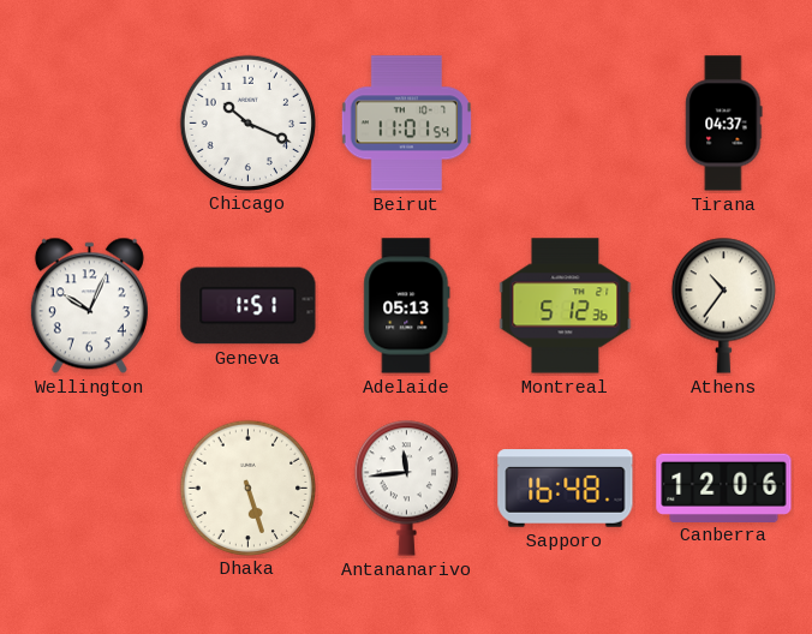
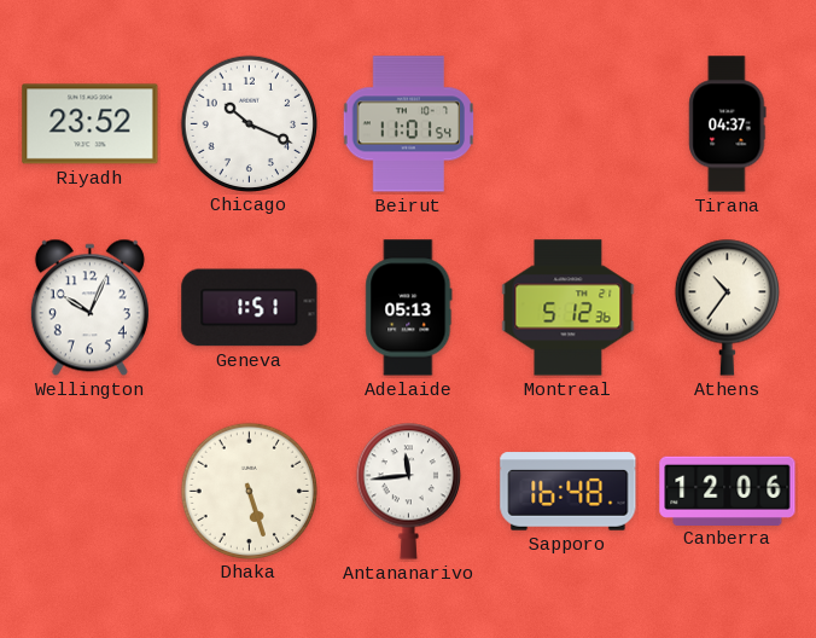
Riyadh: none -> 23:52 (91, 124)
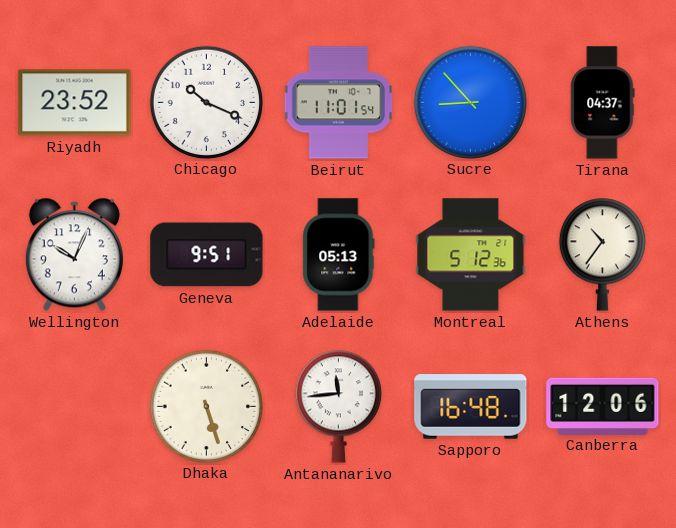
Sucre: none -> 8:53 (470, 102)
Geneva: 1:51 -> 9:51 (207, 255)
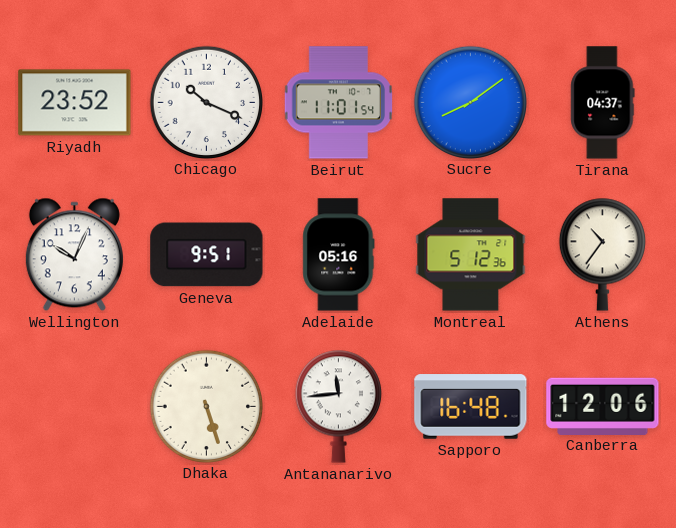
Sucre: 8:53 -> 8:09 (470, 102)
Adelaide: 05:13 -> 05:16 (339, 255)
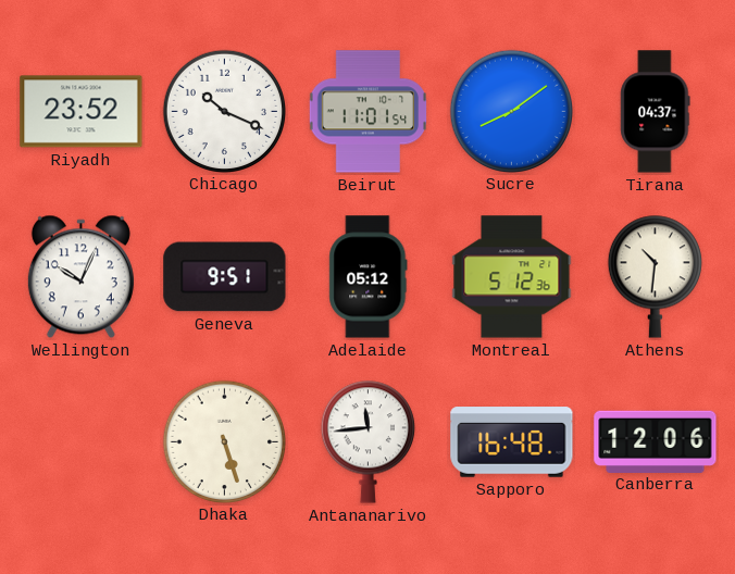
Adelaide: 05:16 -> 05:12 (369, 277)
Athens: 10:36 -> 10:31 (655, 276)
